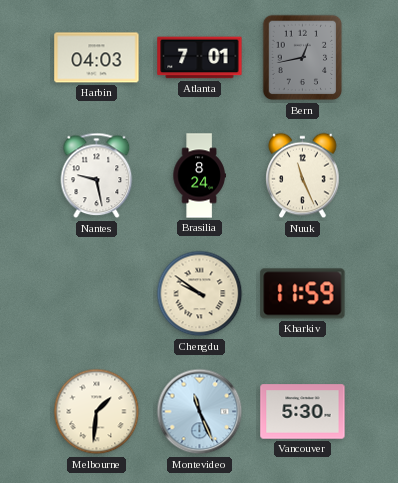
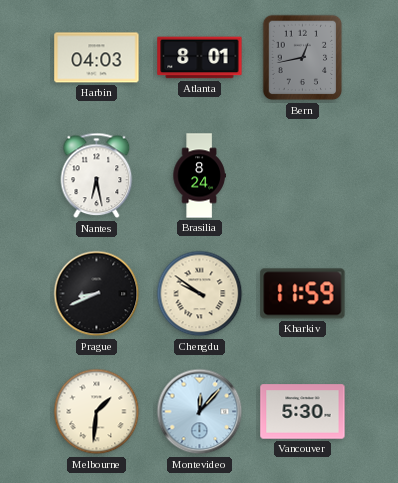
Atlanta: 7:01 -> 8:01 (200, 58)
Nantes: 9:28 -> 6:28 (97, 176)
Nuuk: 11:26 -> none (303, 176)
Prague: none -> 8:41 (97, 294)
Montevideo: 11:26 -> 12:07 (200, 412)
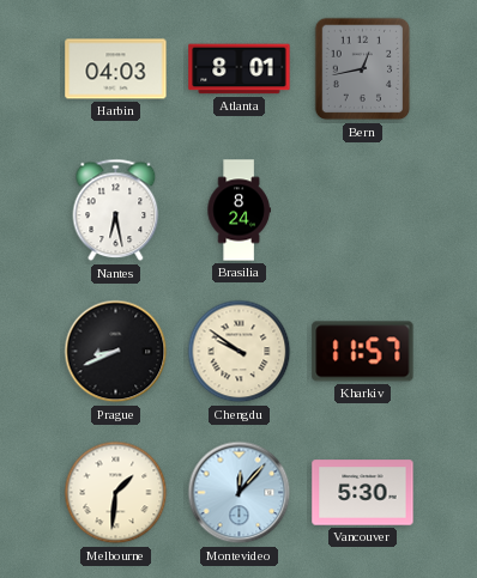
Kharkiv: 11:59 -> 11:57 (363, 352)
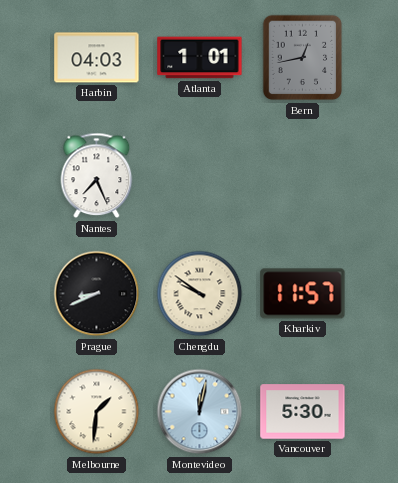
Atlanta: 8:01 -> 1:01 (200, 58)
Nantes: 6:28 -> 7:26 (97, 176)
Brasilia: 8:24 -> none (238, 211)
Montevideo: 12:07 -> 12:02 (200, 412)
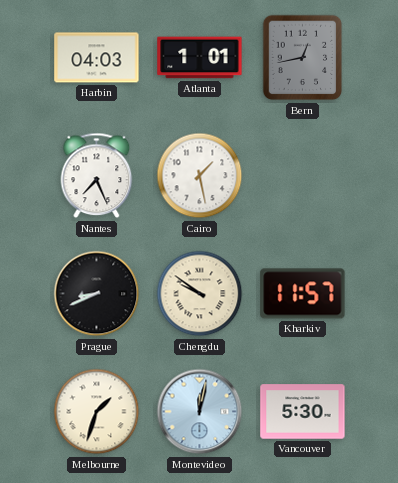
Cairo: none -> 1:28 (200, 176)
Melbourne: 1:31 -> 1:33 (97, 412)
